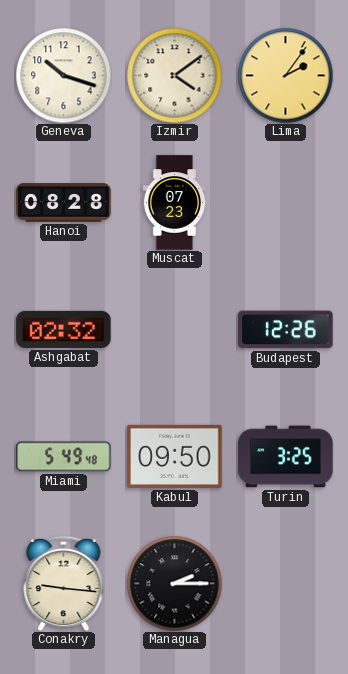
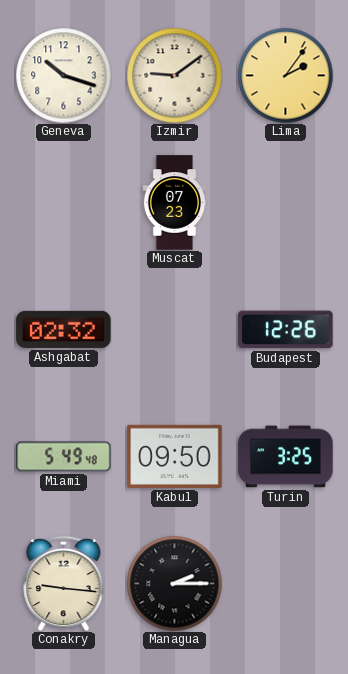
Izmir: 4:09 -> 9:09 (174, 75)
Hanoi: 08:28 -> none (64, 203)
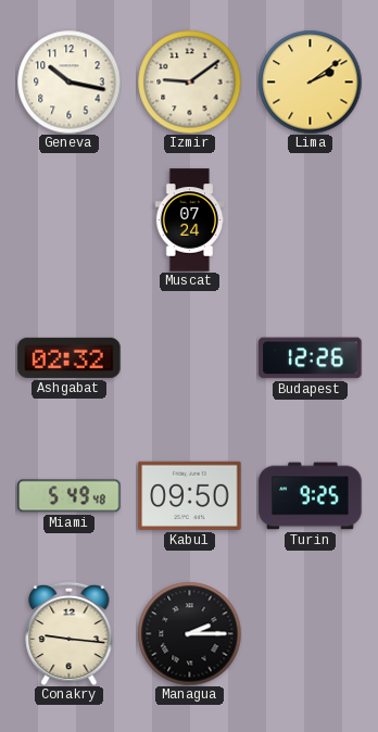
Geneva: 10:18 -> 10:17 (68, 81)
Lima: 2:06 -> 2:09 (310, 81)
Muscat: 07:23 -> 07:24 (190, 220)
Turin: 3:25 -> 9:25 (311, 496)
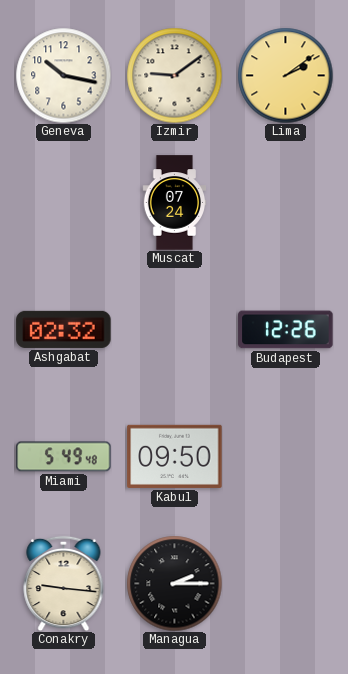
Turin: 9:25 -> none (311, 496)
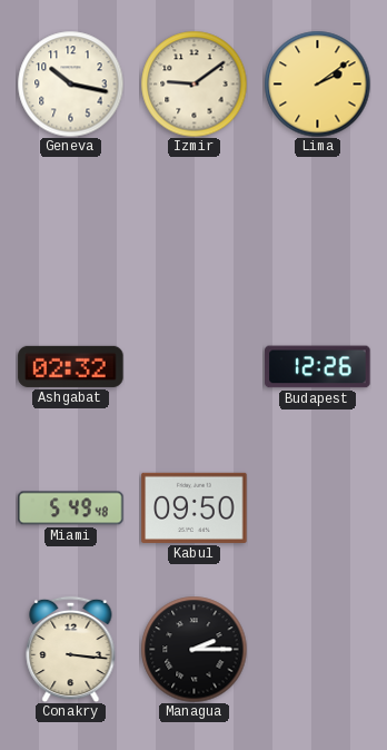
Muscat: 07:24 -> none (175, 203)
Conakry: 9:16 -> 3:16 (71, 649)
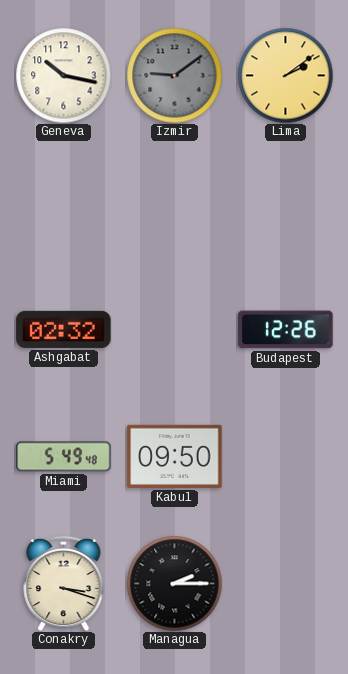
Izmir dial: cream -> grey (174, 75)
Conakry: 3:16 -> 3:18 (64, 583)
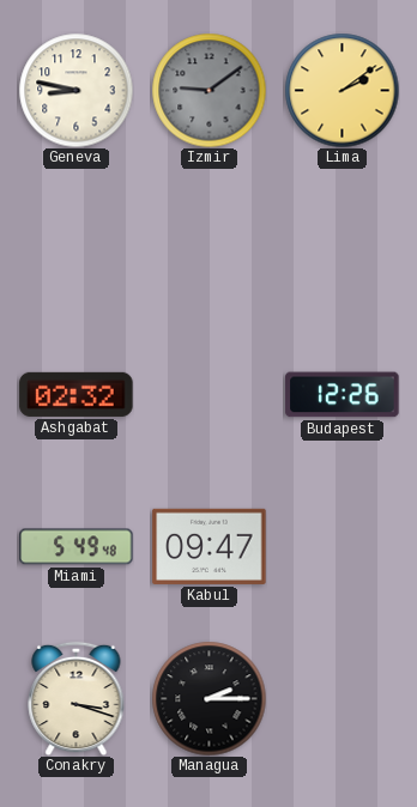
Geneva: 10:17 -> 8:47 (75, 90)
Kabul: 09:50 -> 09:47 (210, 546)
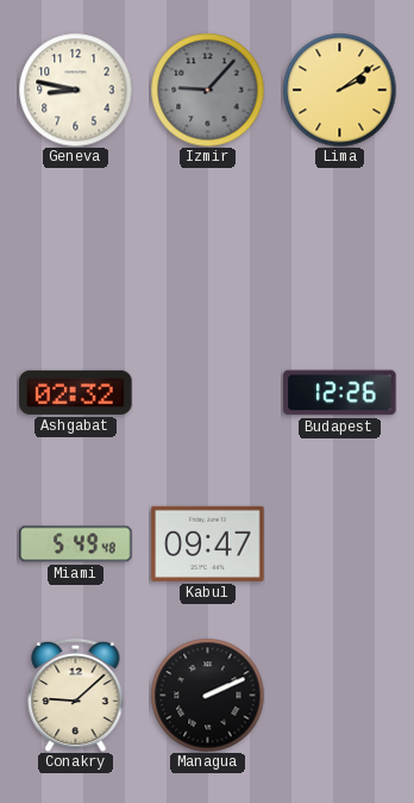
Izmir: 9:09 -> 9:07 (207, 89)
Conakry: 3:18 -> 9:08 (76, 695)
Managua: 2:15 -> 2:11 (207, 695)
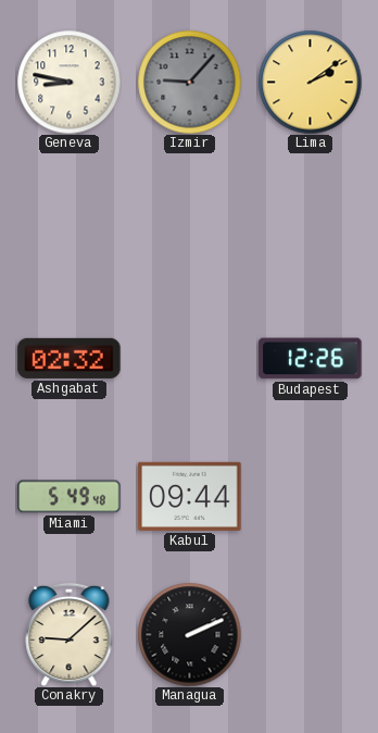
Kabul: 09:47 -> 09:44 (190, 496)
